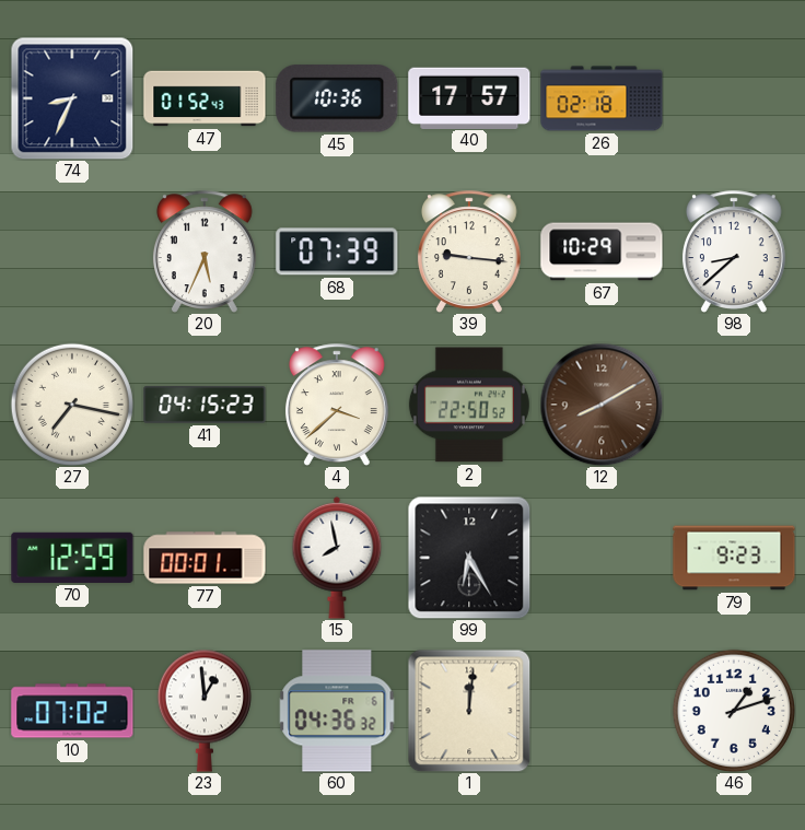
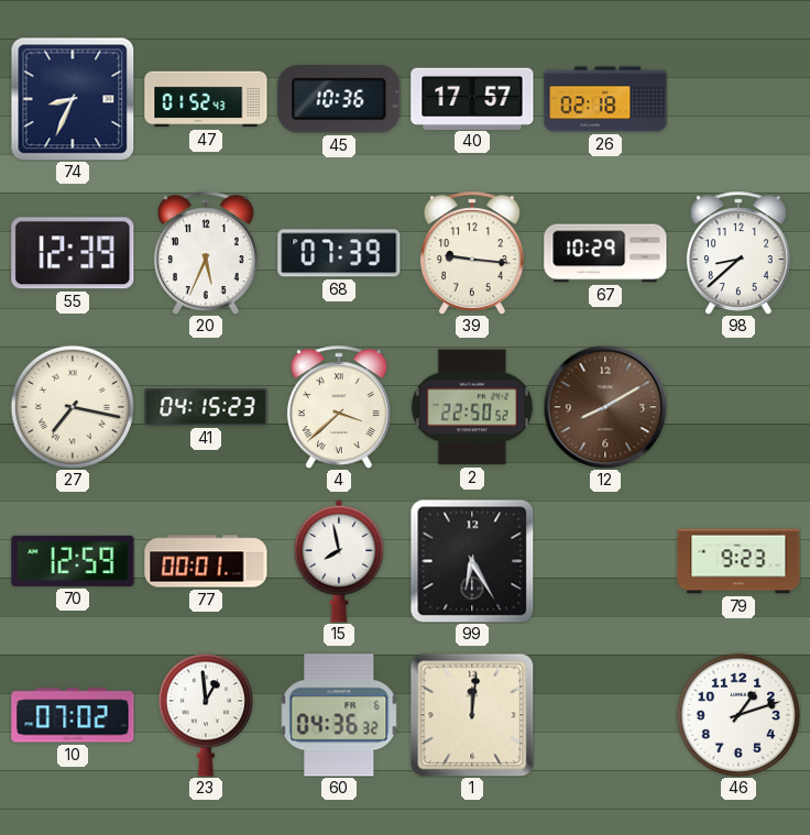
55: none -> 12:39 (73, 253)
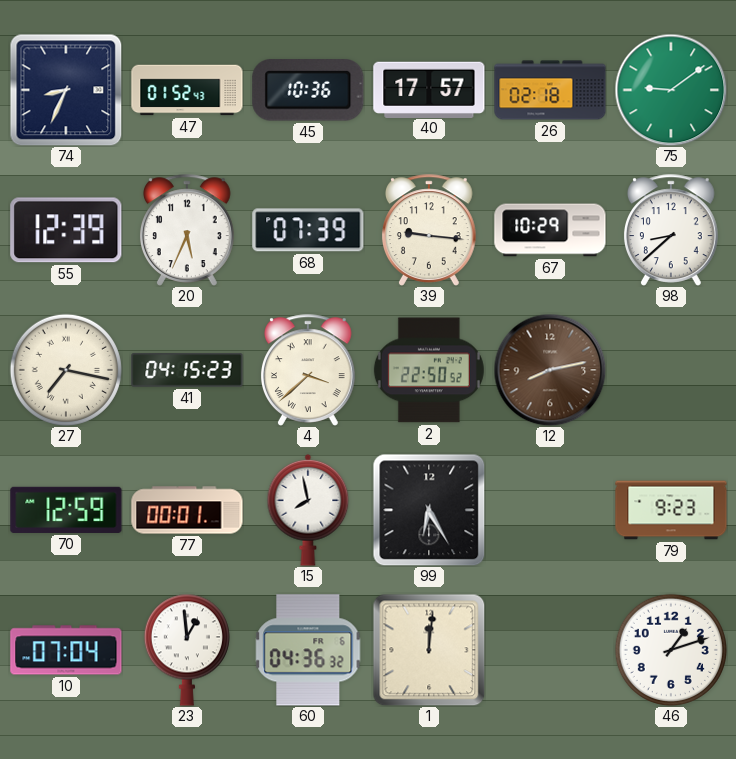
75: none -> 9:09 (671, 90)
12: 8:10 -> 8:13 (550, 370)
10: 07:02 -> 07:04 (66, 650)
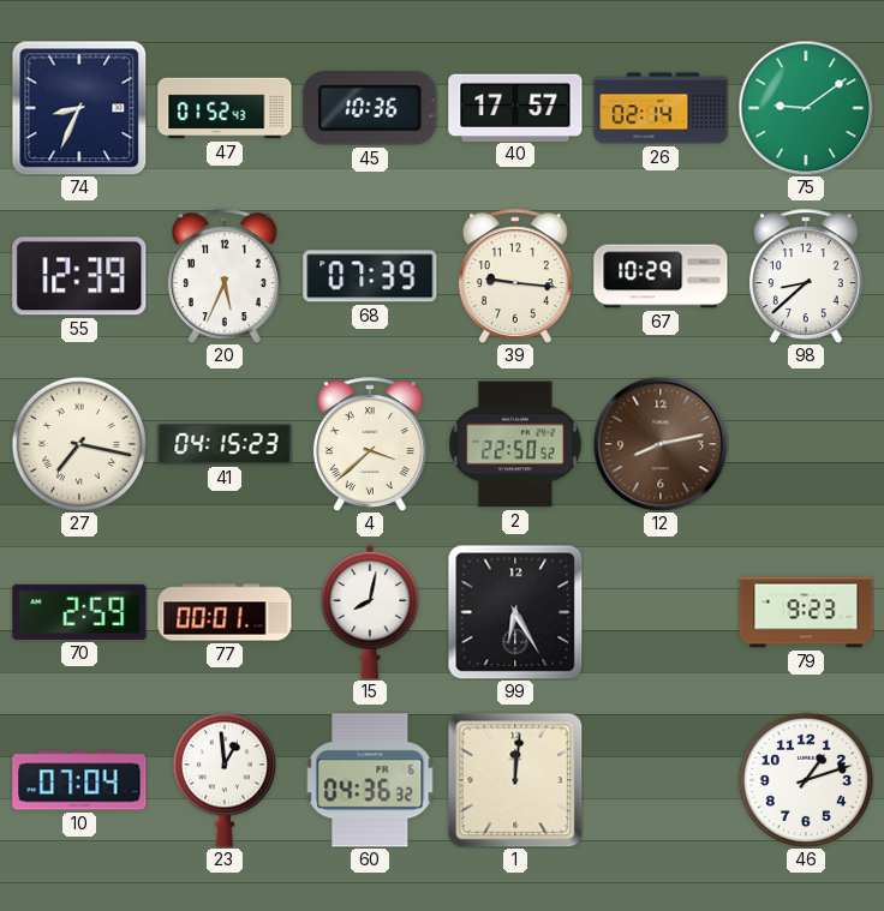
26: 02:18 -> 02:14 (661, 108)
70: 12:59 -> 2:59 (79, 612)
15: 7:58 -> 8:02 (370, 612)
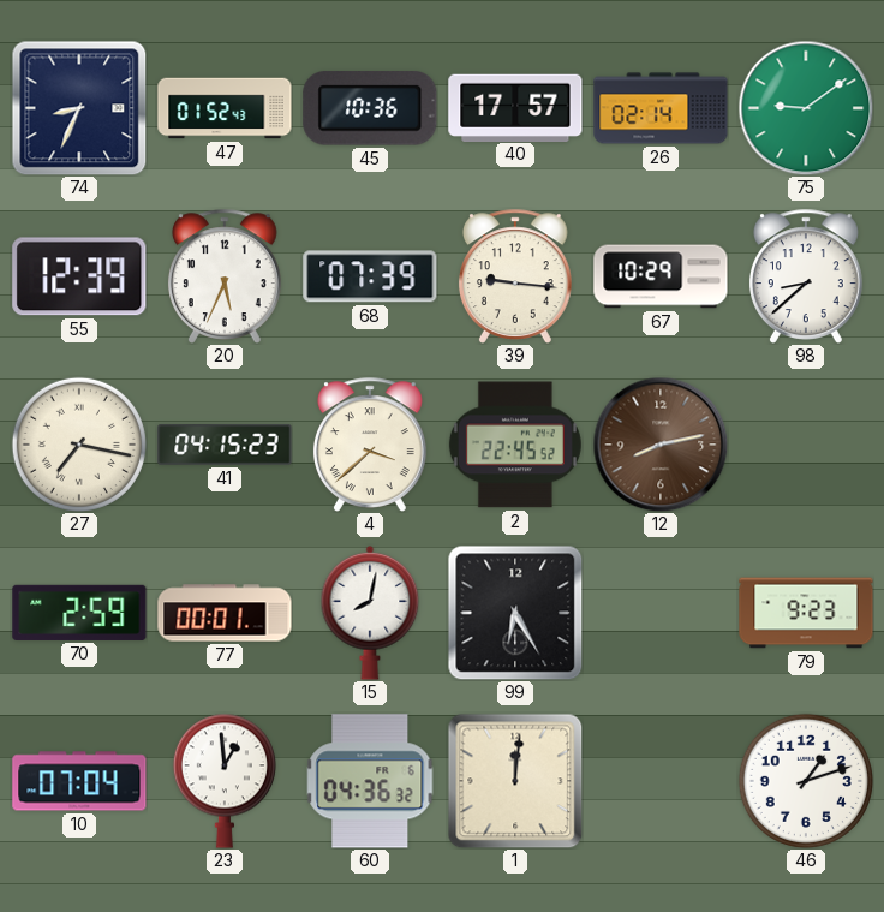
2: 22:50 -> 22:45 (515, 445)
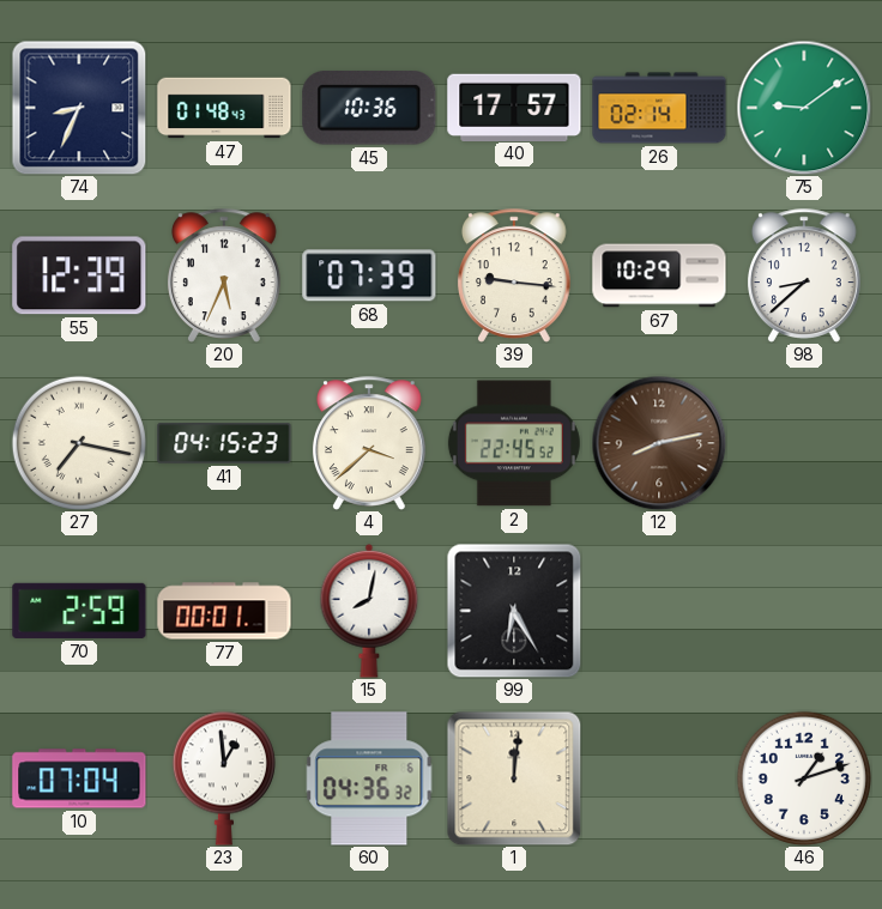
47: 01:52 -> 01:48 (224, 108)
79: 9:23 -> none (806, 613)
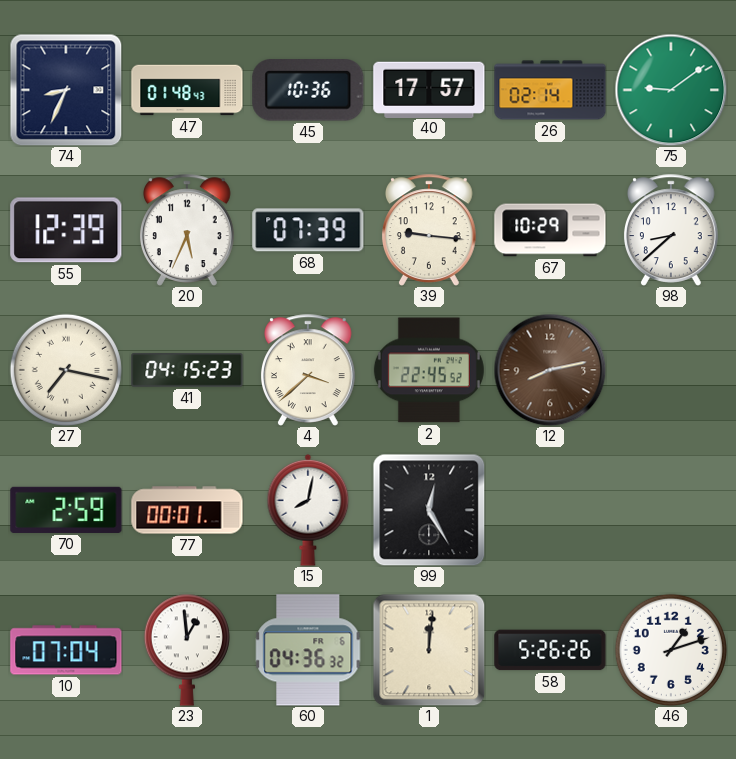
99: 6:25 -> 12:25 (429, 510)
58: none -> 5:26 (550, 650)
